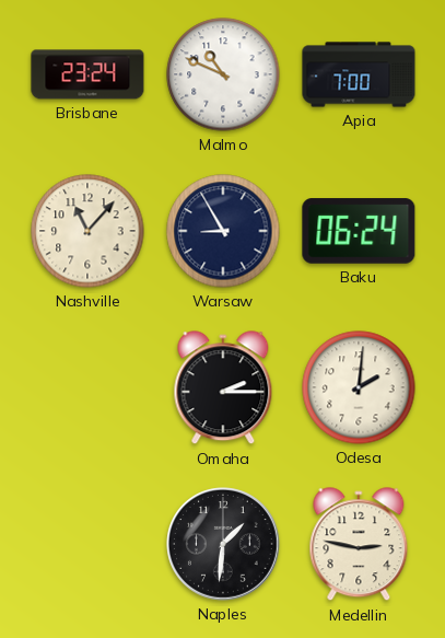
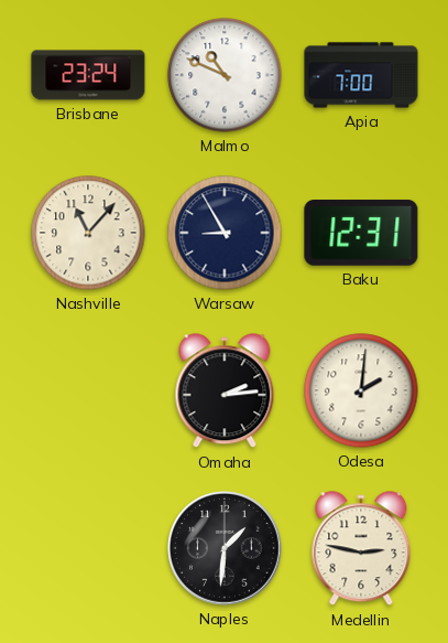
Baku: 06:24 -> 12:31 (361, 233)
Omaha: 2:15 -> 2:14 (225, 392)
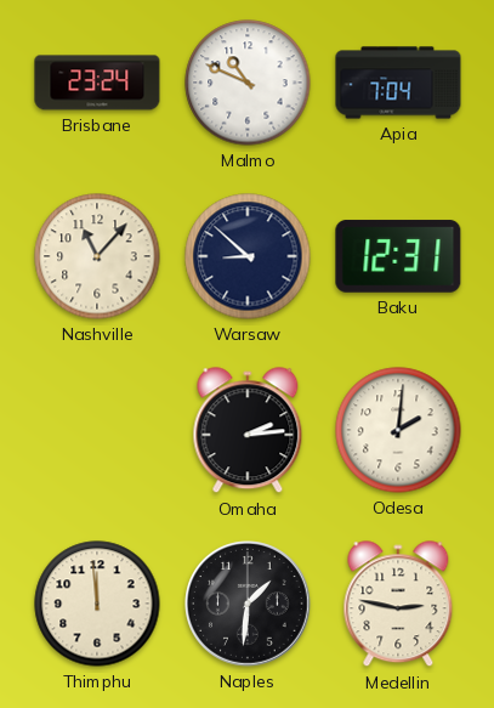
Apia: 7:00 -> 7:04 (398, 83)
Warsaw: 8:55 -> 8:52 (248, 256)
Thimphu: none -> 11:59 (97, 604)
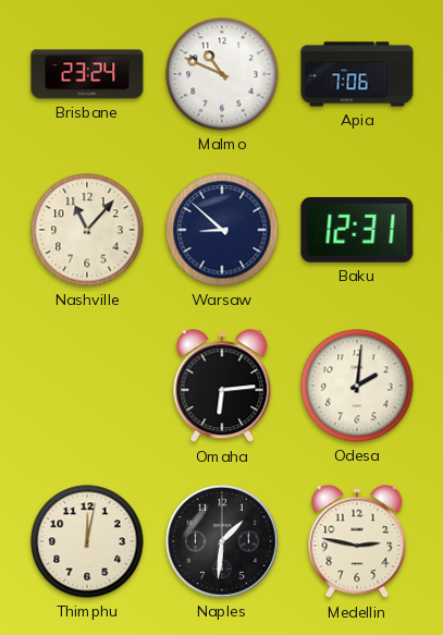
Apia: 7:04 -> 7:06 (357, 74)
Omaha: 2:14 -> 6:14 (222, 387)
Thimphu: 11:59 -> 12:02 (87, 541)
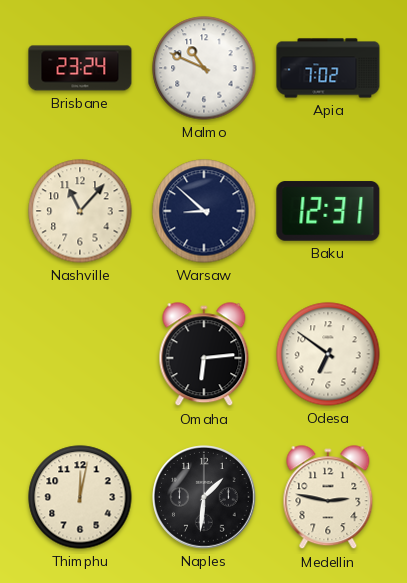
Apia: 7:06 -> 7:02 (328, 68)
Odesa: 2:01 -> 6:51 (328, 354)
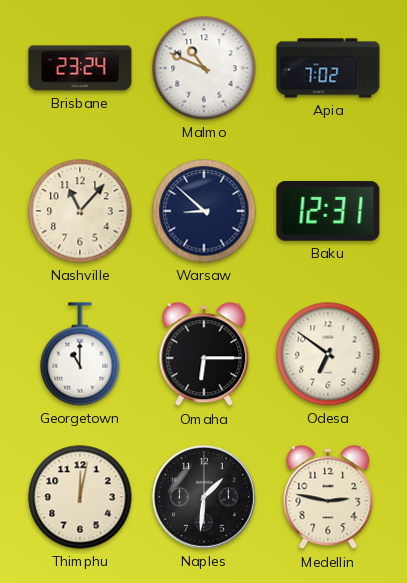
Georgetown: none -> 11:00 (80, 354)
Omaha: 6:14 -> 6:15 (204, 355)
